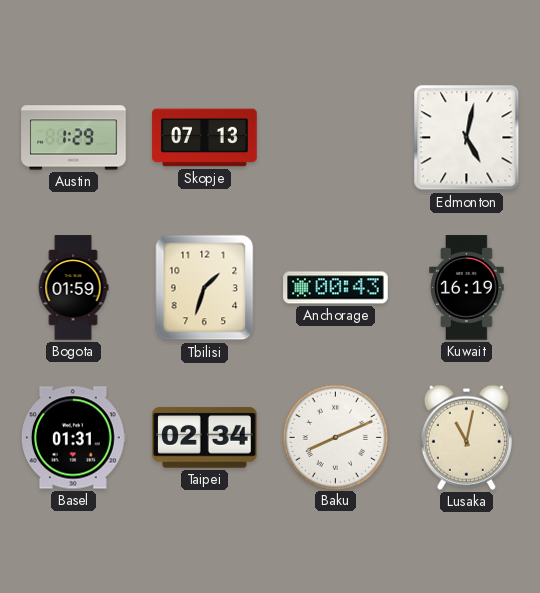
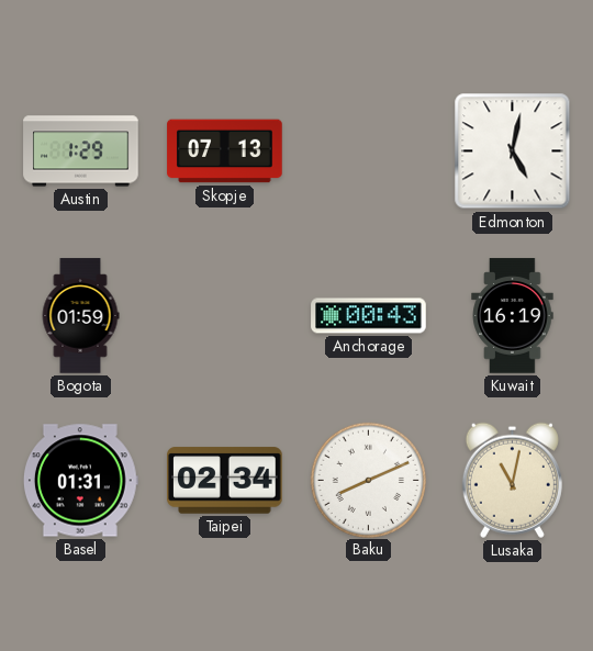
Tbilisi: 1:33 -> none (205, 288)
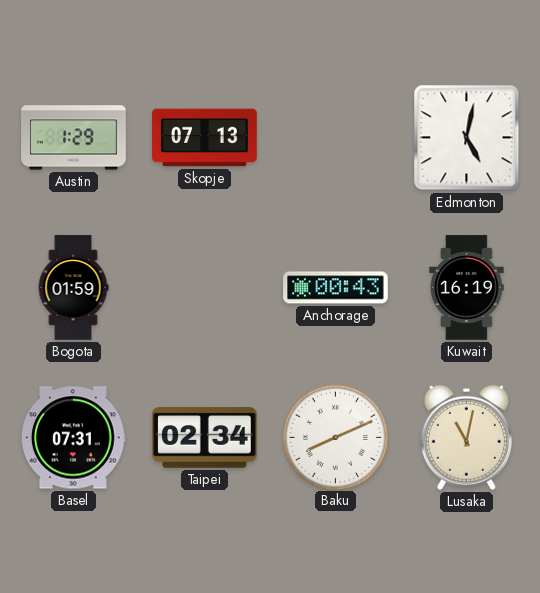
Basel: 01:31 -> 07:31 (73, 438)
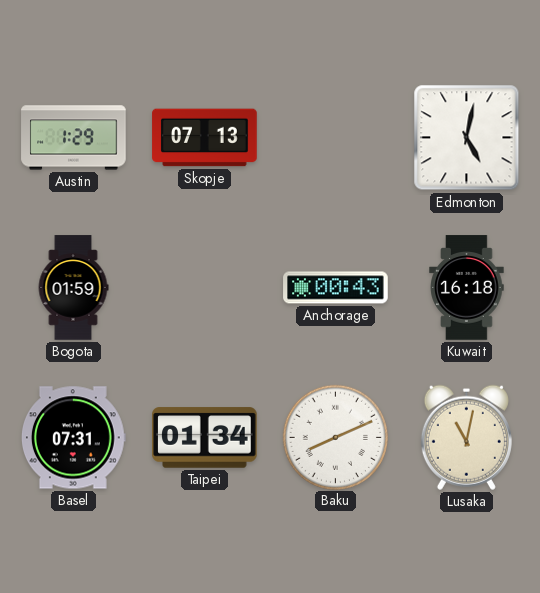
Kuwait: 16:19 -> 16:18 (467, 288)
Taipei: 02:34 -> 01:34 (205, 438)
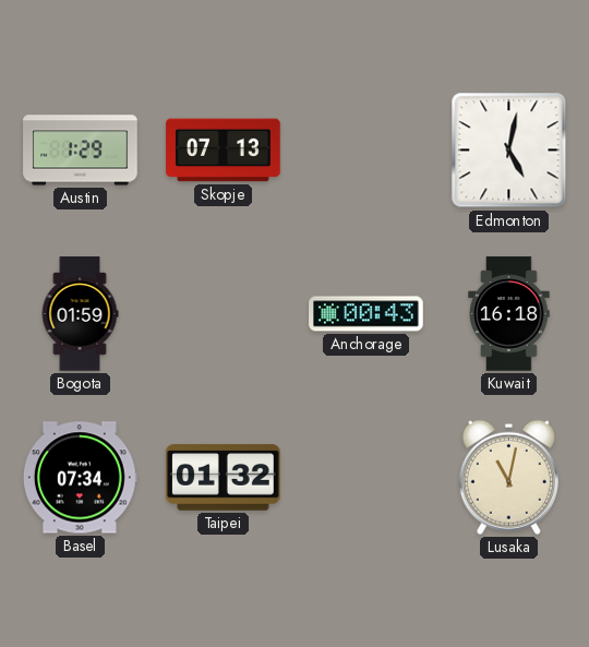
Basel: 07:31 -> 07:34 (80, 478)
Taipei: 01:34 -> 01:32 (224, 478)
Baku: 8:11 -> none (335, 437)
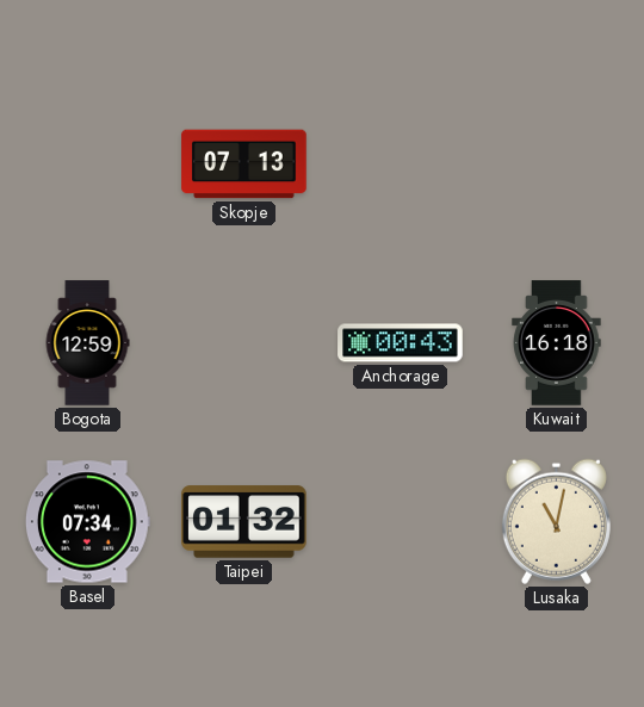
Austin: 1:29 -> none (81, 151)
Edmonton: 5:02 -> none (509, 151)
Bogota: 01:59 -> 12:59 (87, 343)
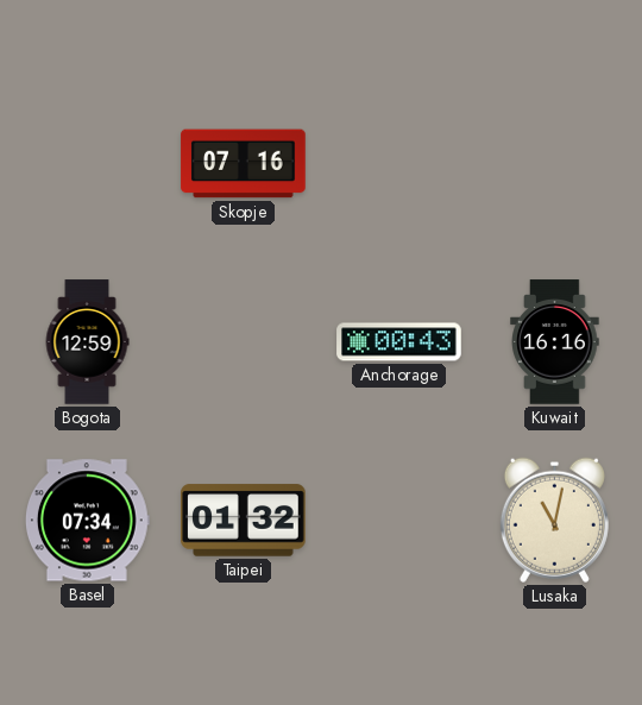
Skopje: 07:13 -> 07:16 (244, 164)
Kuwait: 16:18 -> 16:16 (555, 342)
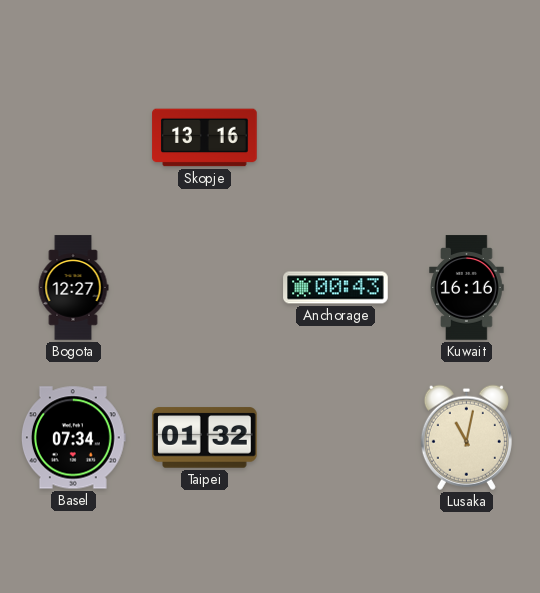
Skopje: 07:16 -> 13:16 (205, 138)
Bogota: 12:59 -> 12:27 (73, 288)
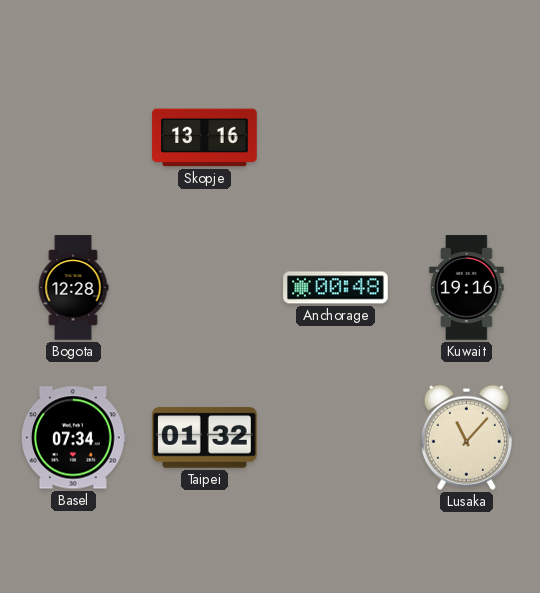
Bogota: 12:27 -> 12:28 (73, 288)
Anchorage: 00:43 -> 00:48 (336, 288)
Kuwait: 16:16 -> 19:16 (467, 288)
Lusaka: 11:02 -> 11:07 (466, 437)
